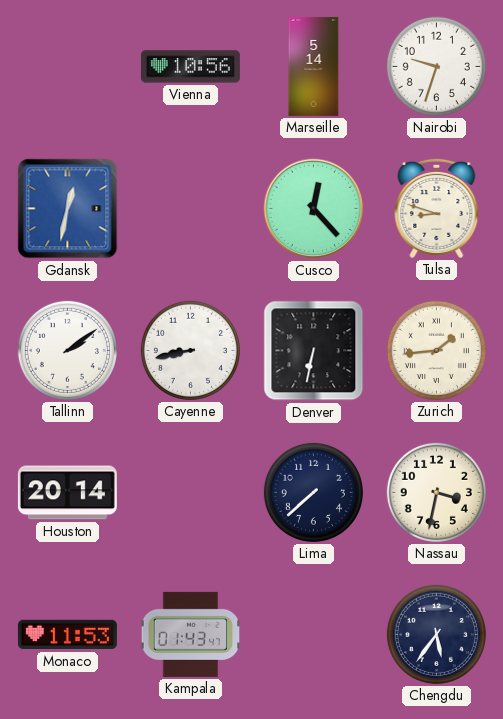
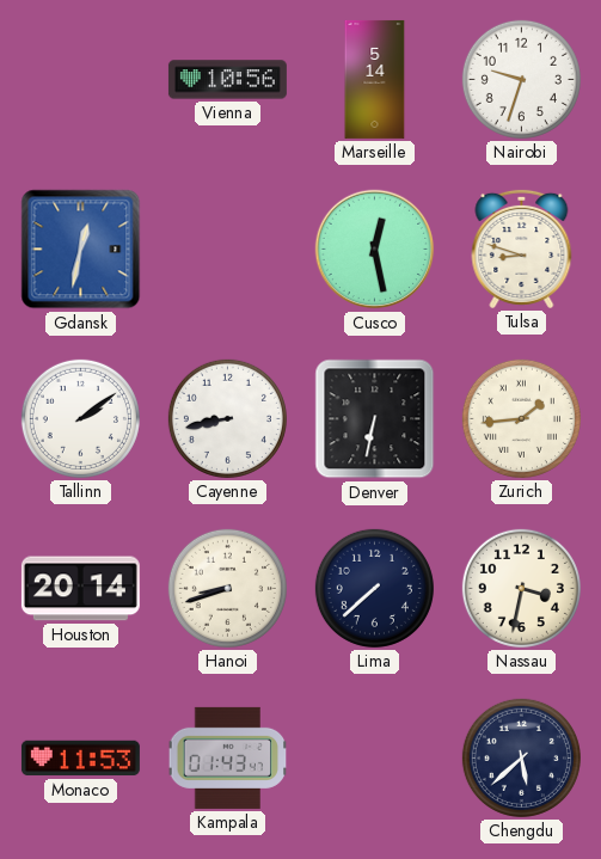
Cusco: 12:23 -> 12:28 (375, 250)
Hanoi: none -> 8:42 (227, 588)
Chengdu: 5:36 -> 5:38 (521, 757)
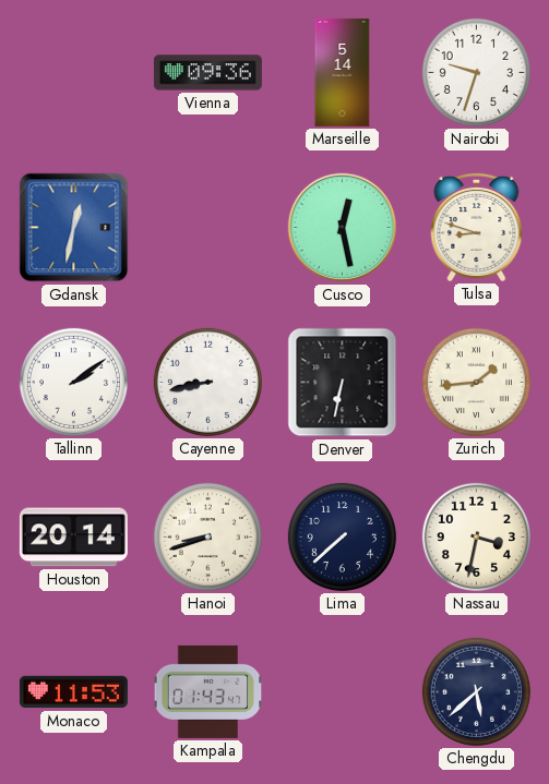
Vienna: 10:56 -> 09:36 (207, 73)
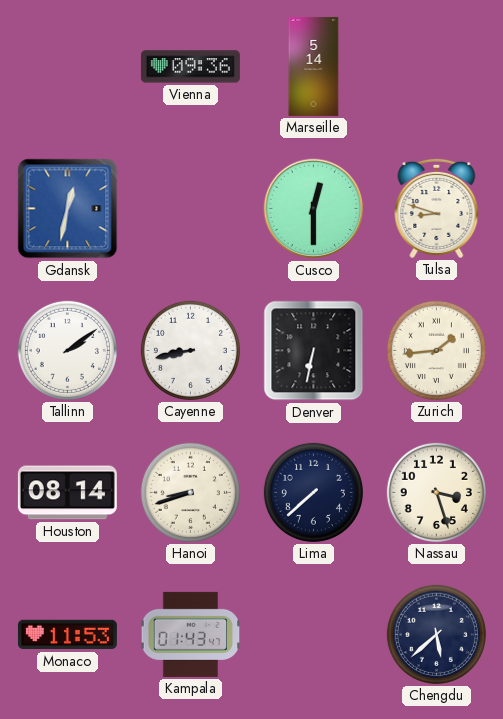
Nairobi: 9:33 -> none (476, 72)
Cusco: 12:28 -> 12:30 (314, 209)
Houston: 20:14 -> 08:14 (67, 493)
Nassau: 3:32 -> 3:27 (436, 492)
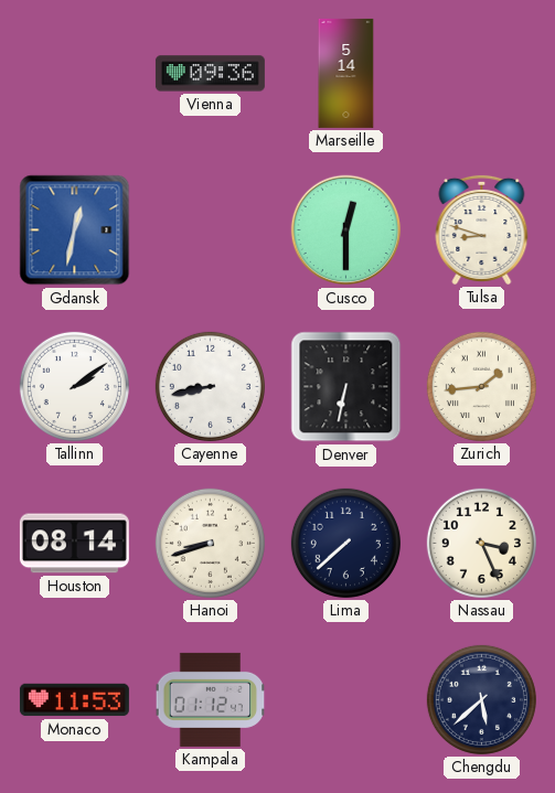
Nassau: 3:27 -> 3:26 (481, 543)
Kampala: 01:43 -> 01:12 (211, 699)
